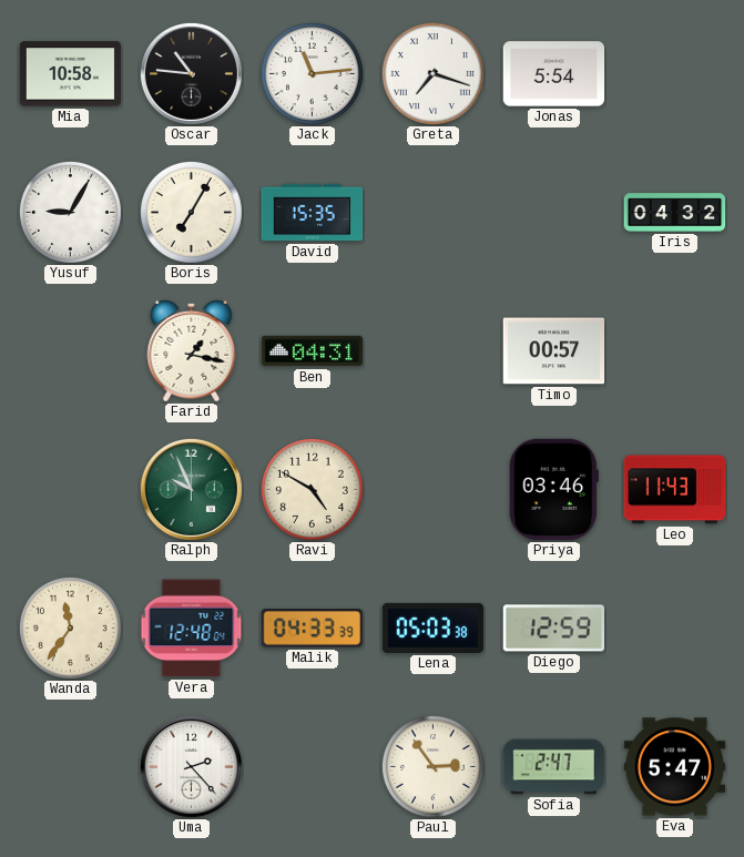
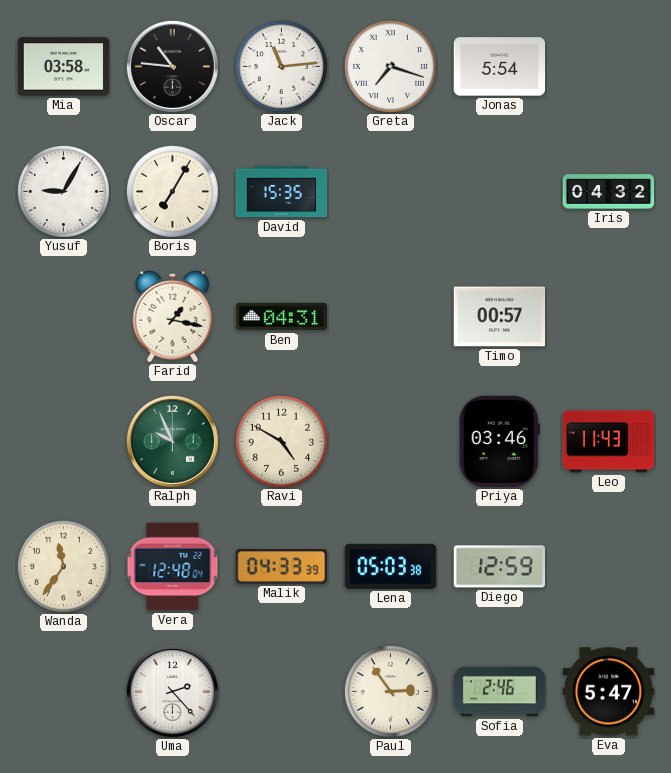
Mia: 10:58 -> 03:58 (64, 67)
Sofia: 2:47 -> 2:46 (500, 692)
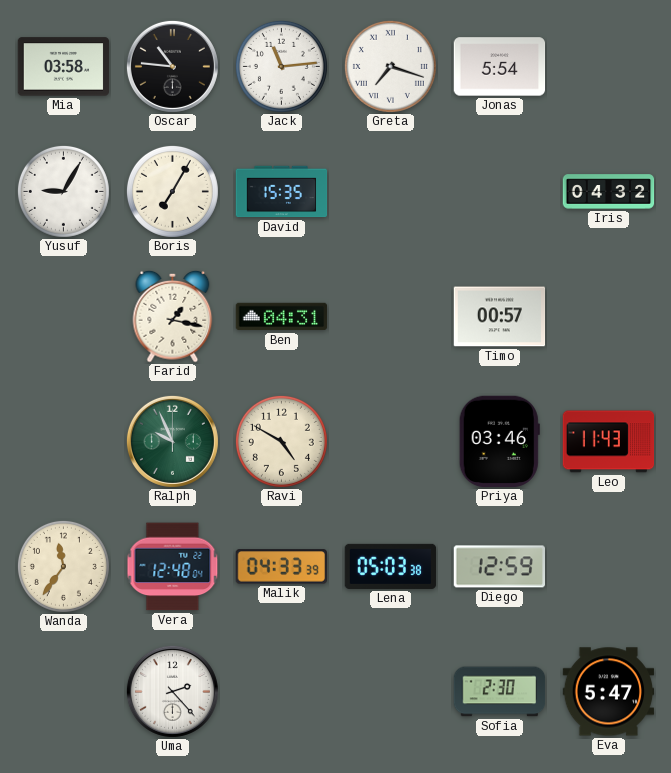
Paul: 2:54 -> none (390, 691)
Sofia: 2:46 -> 2:30 (500, 692)
